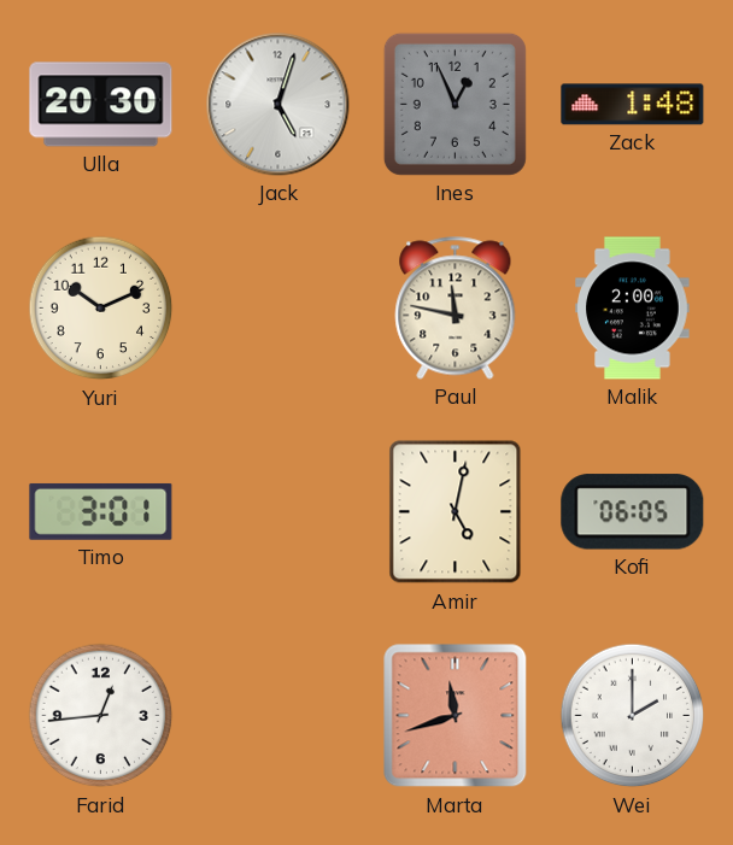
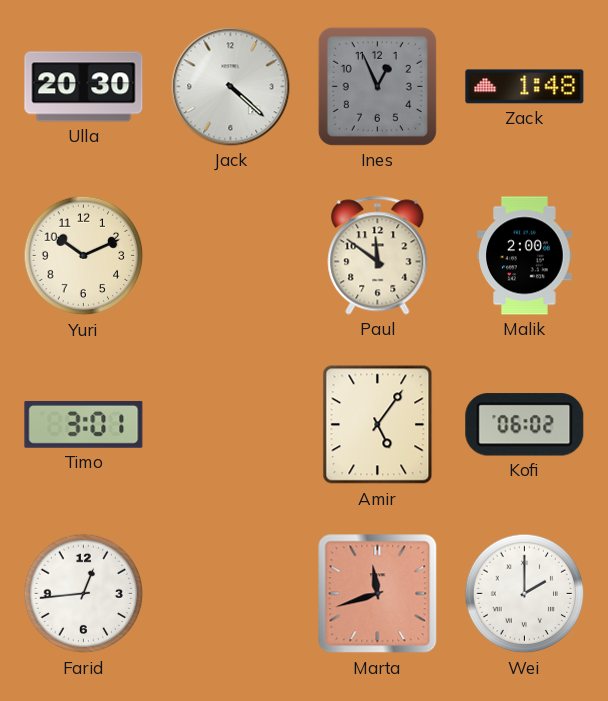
Jack: 5:03 -> 4:22 (231, 87)
Paul: 11:47 -> 11:51 (378, 256)
Amir: 5:02 -> 5:06 (378, 425)
Kofi: 06:05 -> 06:02 (525, 425)
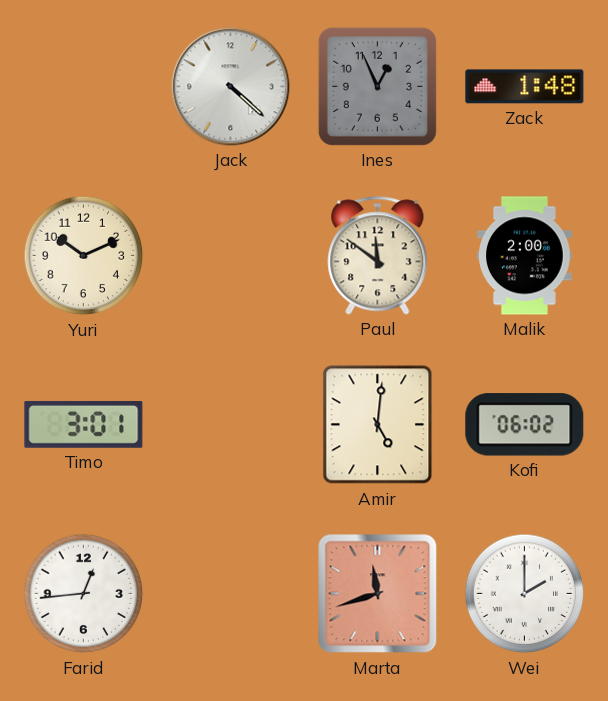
Ulla: 20:30 -> none (84, 87)
Amir: 5:06 -> 5:01 (378, 425)
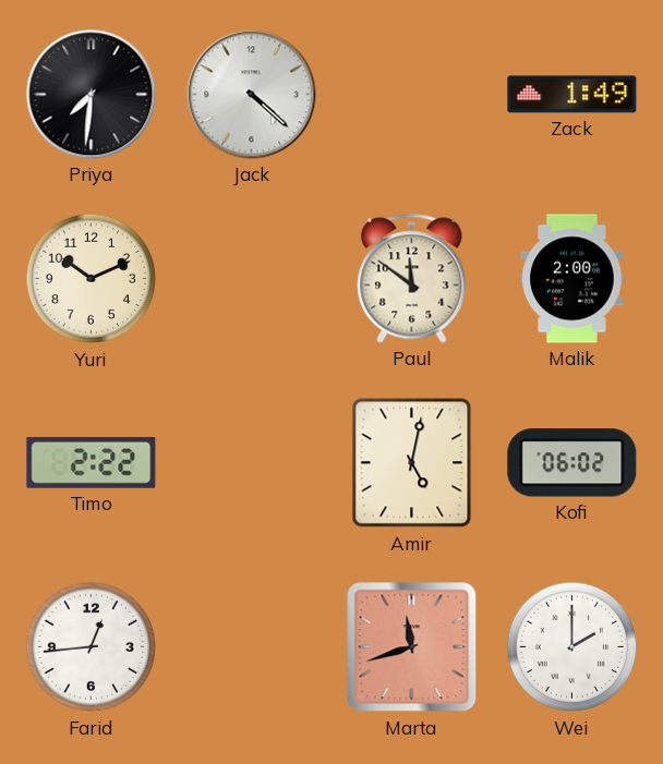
Priya: none -> 7:31 (92, 95)
Ines: 12:56 -> none (377, 86)
Zack: 1:48 -> 1:49 (572, 95)
Timo: 3:01 -> 2:22 (92, 462)
Amir: 5:01 -> 5:02 (412, 463)
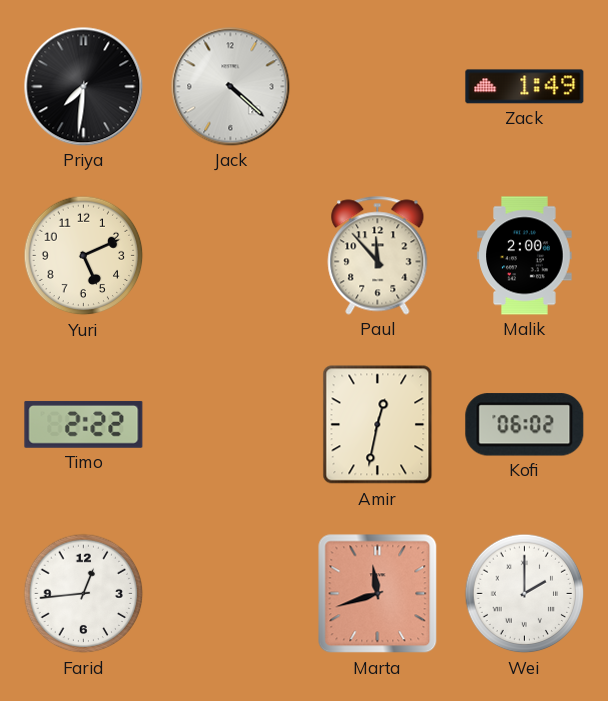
Yuri: 10:11 -> 5:11 (84, 256)
Paul: 11:51 -> 11:53 (378, 256)
Amir: 5:02 -> 12:32 (378, 425)
